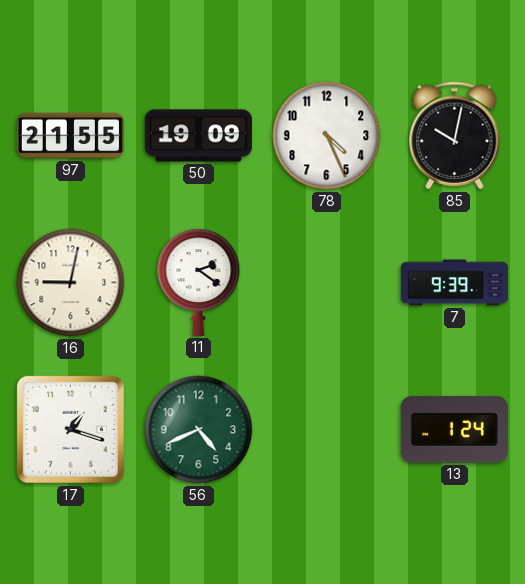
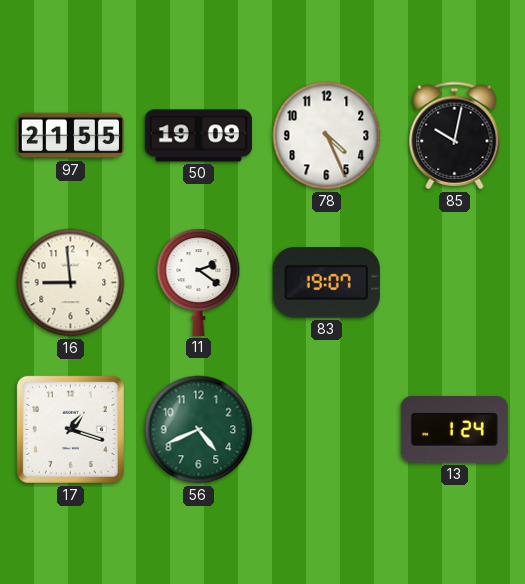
16: 9:02 -> 8:59 (71, 283)
83: none -> 19:07 (326, 283)
7: 9:39 -> none (454, 283)
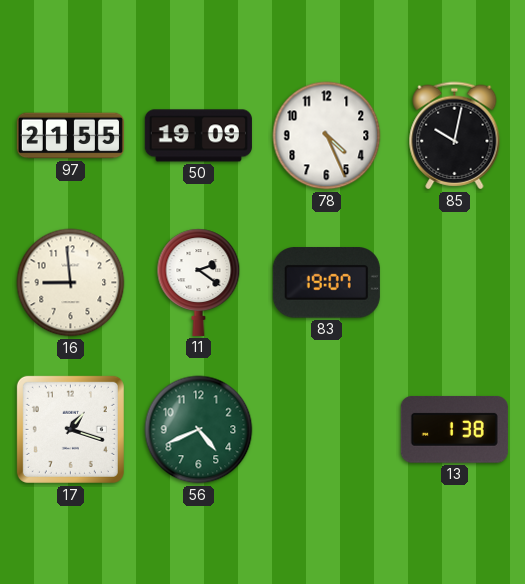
13: 1:24 -> 1:38 (454, 429)
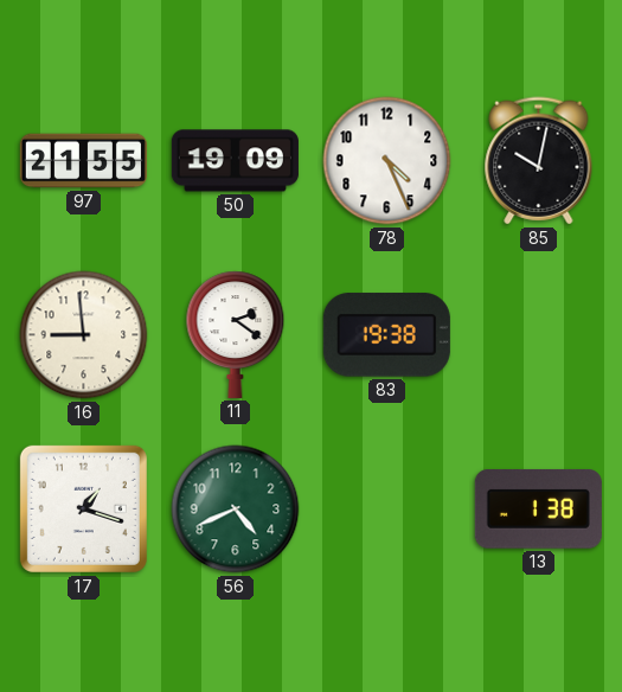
83: 19:07 -> 19:38 (386, 335)
